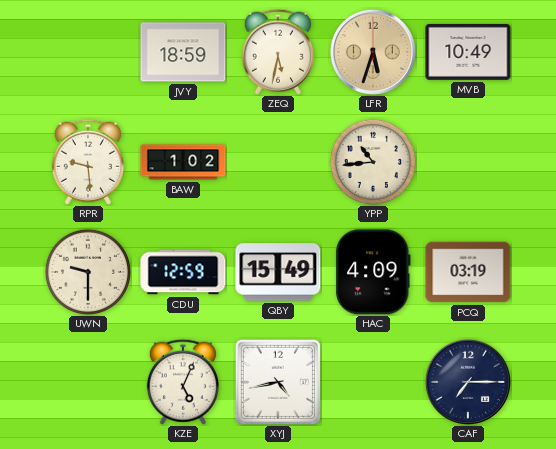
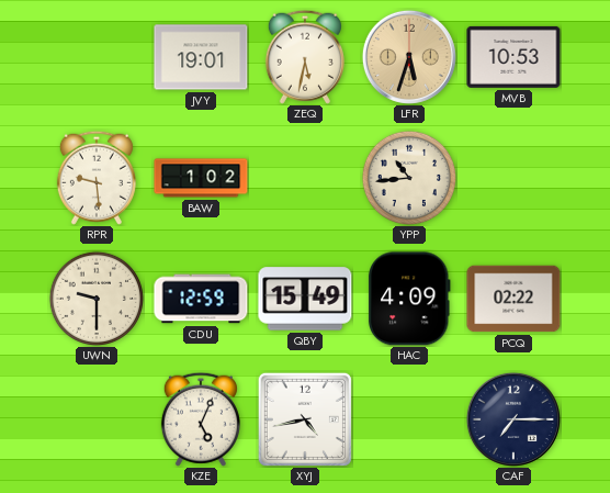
JVY: 18:59 -> 19:01 (201, 57)
MVB: 10:49 -> 10:53 (513, 57)
PCQ: 03:19 -> 02:22 (513, 299)
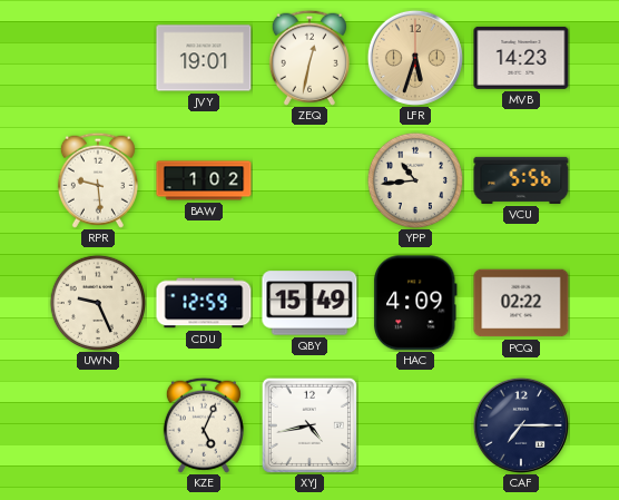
ZEQ: 5:32 -> 12:32 (309, 58)
MVB: 10:53 -> 14:23 (521, 58)
VCU: none -> 5:56 (521, 180)
UWN: 9:30 -> 9:26 (97, 302)
